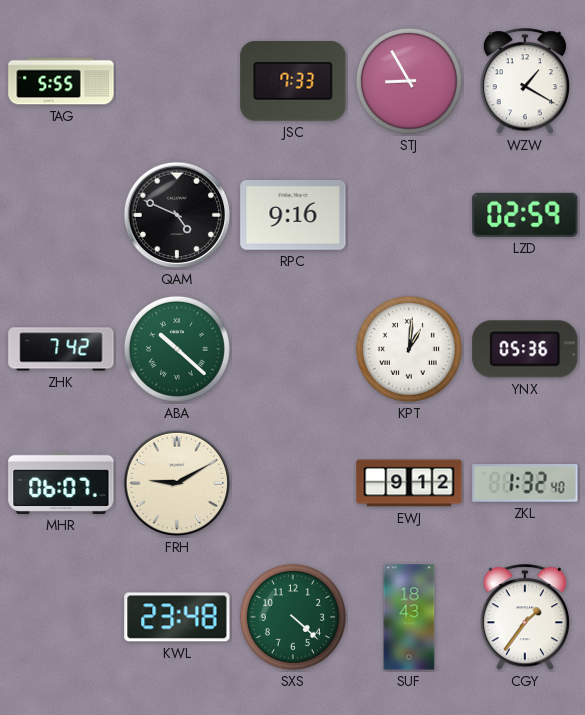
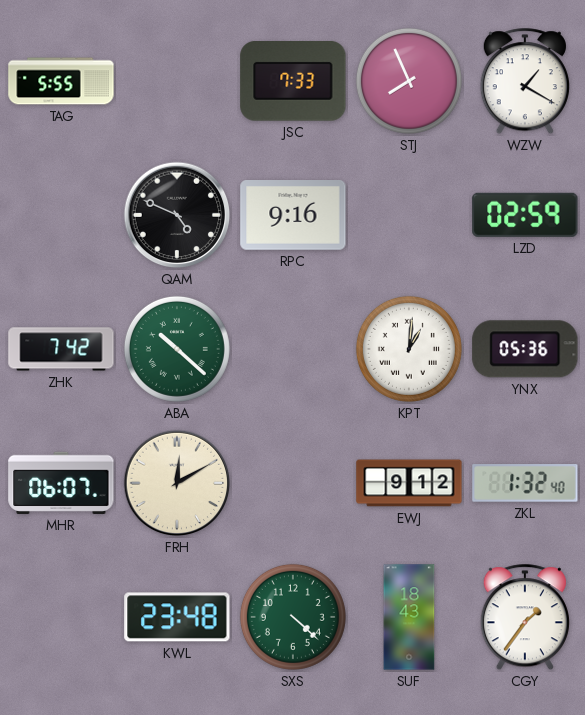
STJ: 8:55 -> 7:56 (409, 81)
FRH: 9:10 -> 12:10 (177, 483)
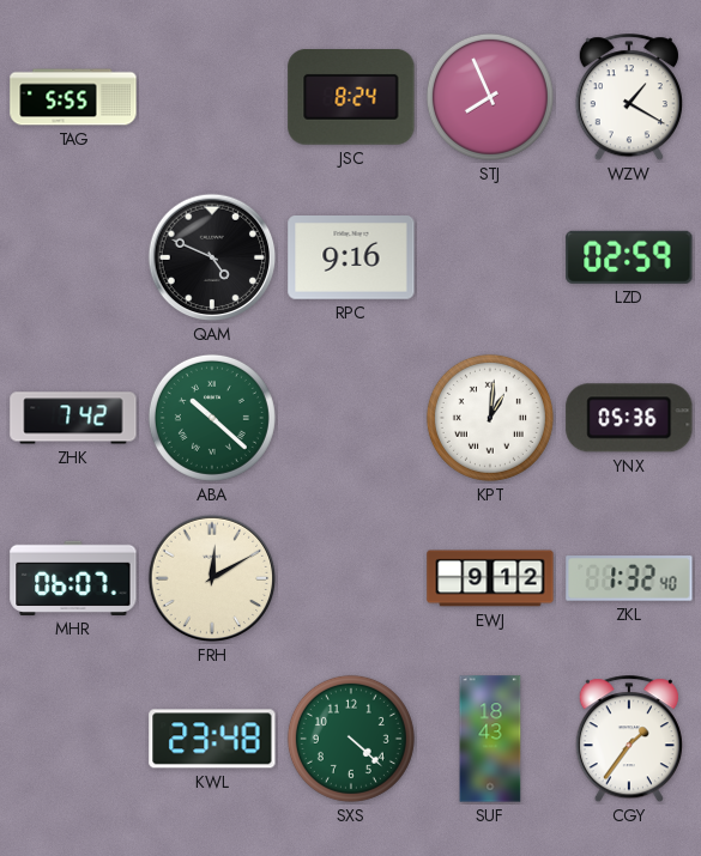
JSC: 7:33 -> 8:24 (351, 98)
